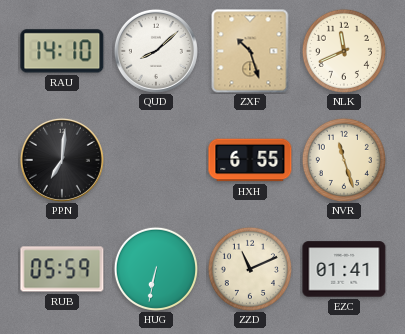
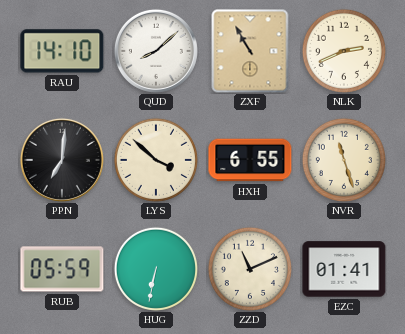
ZXF: 10:27 -> 10:55 (250, 51)
NLK: 11:41 -> 2:41 (344, 51)
LYS: none -> 3:52 (156, 160)
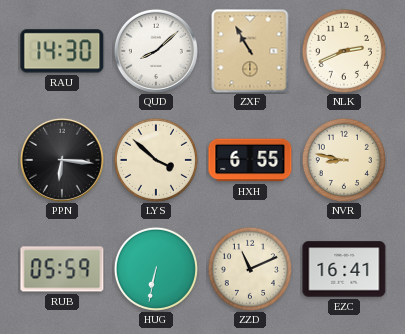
RAU: 14:10 -> 14:30 (62, 51)
PPN: 7:01 -> 6:16 (62, 160)
NVR: 11:27 -> 8:47 (344, 160)
EZC: 01:41 -> 16:41 (344, 269)
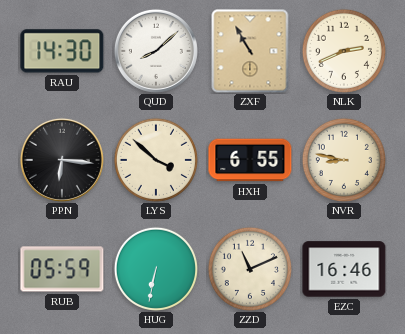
EZC: 16:41 -> 16:46 (344, 269)
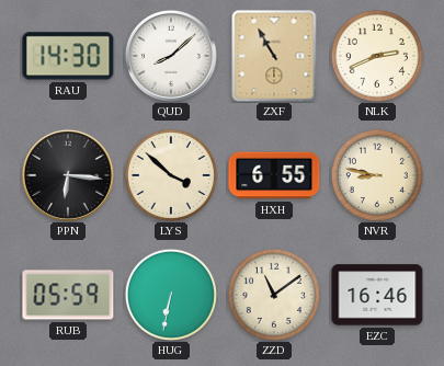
ZZD: 11:11 -> 11:09 (274, 295)
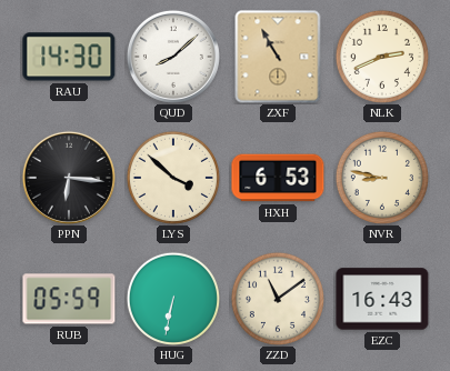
HXH: 6:55 -> 6:53 (278, 178)
EZC: 16:46 -> 16:43 (382, 299)
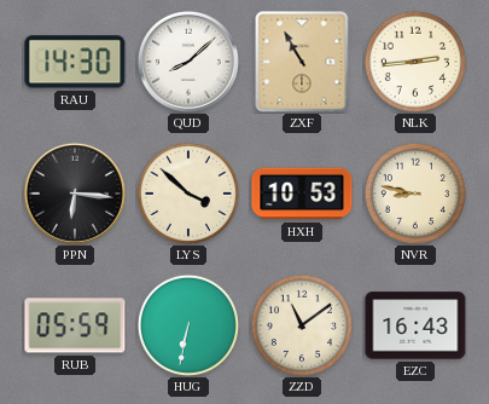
NLK: 2:41 -> 2:44 (415, 62)
HXH: 6:53 -> 10:53 (302, 194)
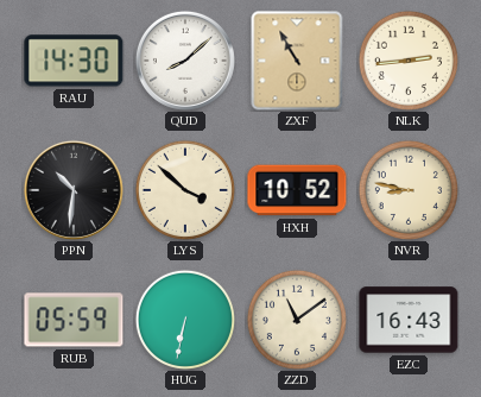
PPN: 6:16 -> 10:31 (74, 190)
HXH: 10:53 -> 10:52 (297, 190)
